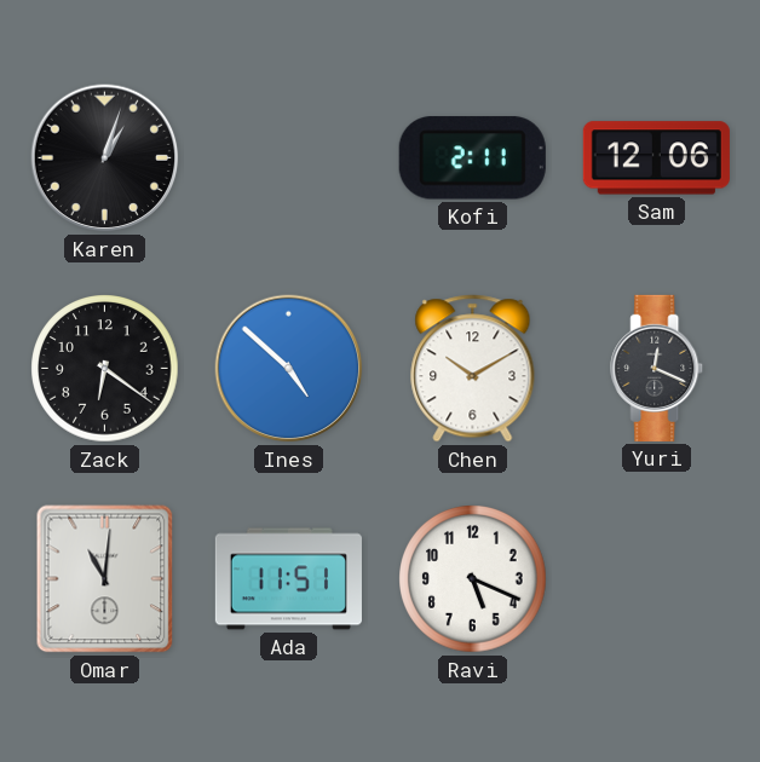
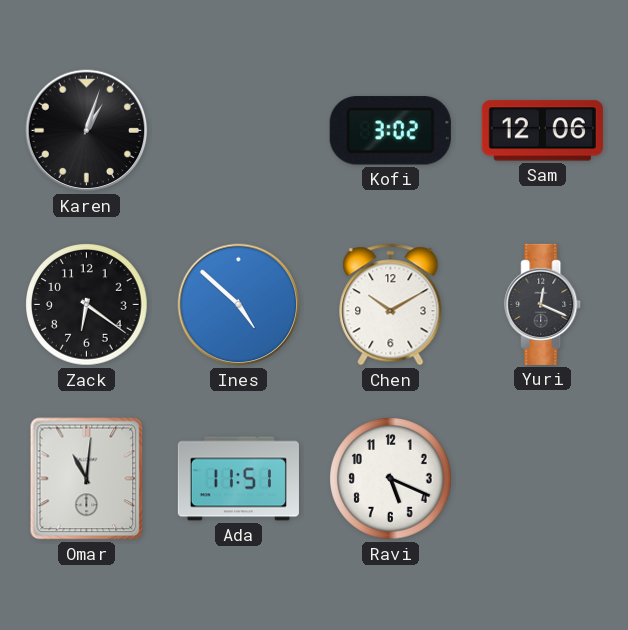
Kofi: 2:11 -> 3:02 (390, 131)
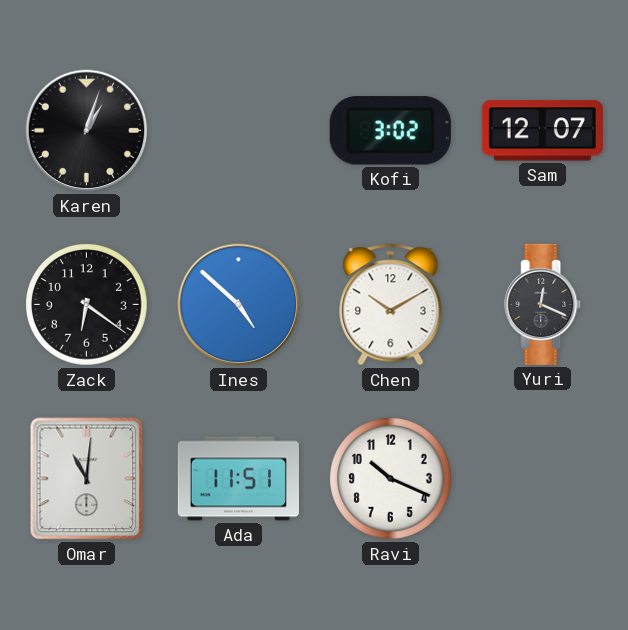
Sam: 12:06 -> 12:07 (542, 131)
Ravi: 5:19 -> 10:19 (391, 479)
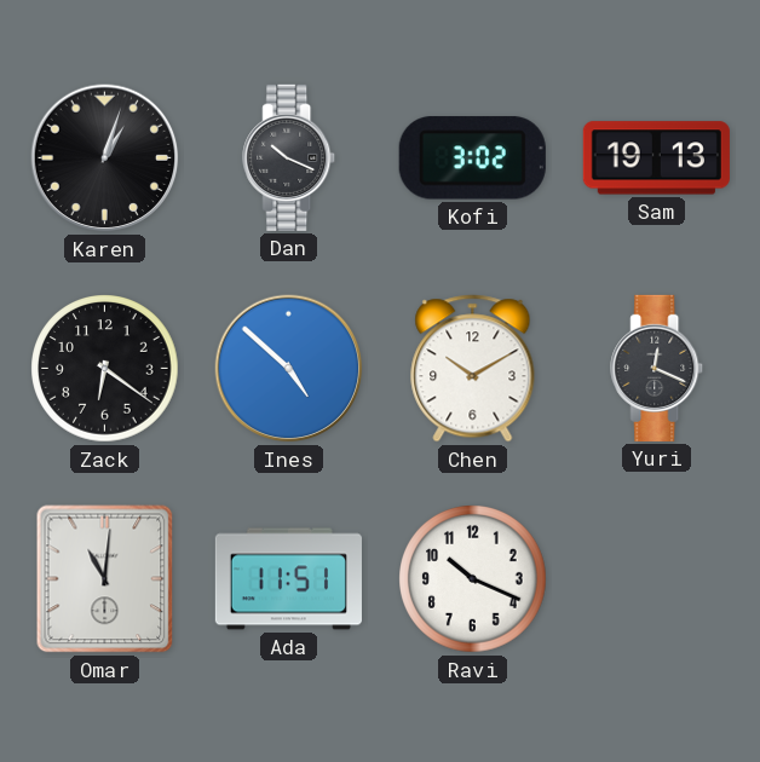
Dan: none -> 10:19 (289, 157)
Sam: 12:07 -> 19:13 (656, 158)
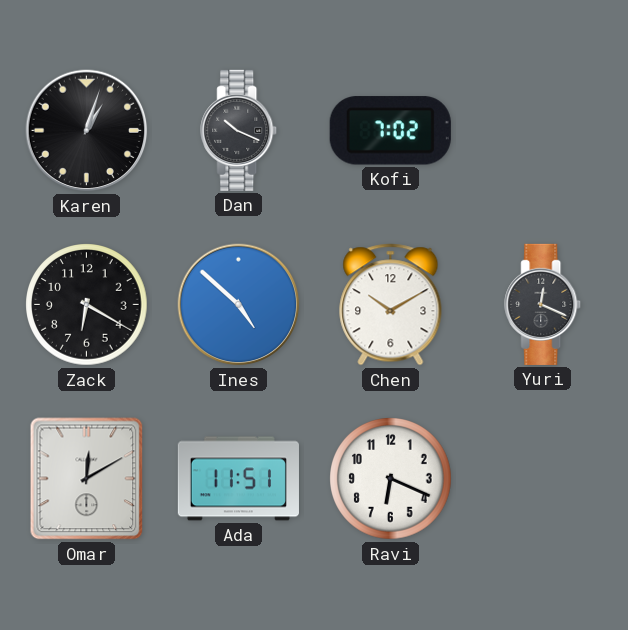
Kofi: 3:02 -> 7:02 (390, 131)
Sam: 19:13 -> none (656, 158)
Zack: 6:21 -> 6:20 (87, 305)
Omar: 11:01 -> 12:10 (87, 479)
Ravi: 10:19 -> 6:19 (391, 479)
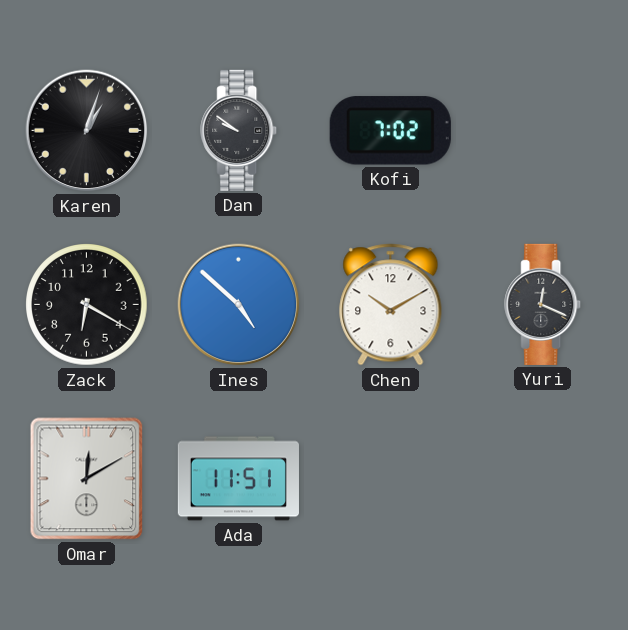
Dan: 10:19 -> 9:51 (239, 130)
Ravi: 6:19 -> none (391, 479)
